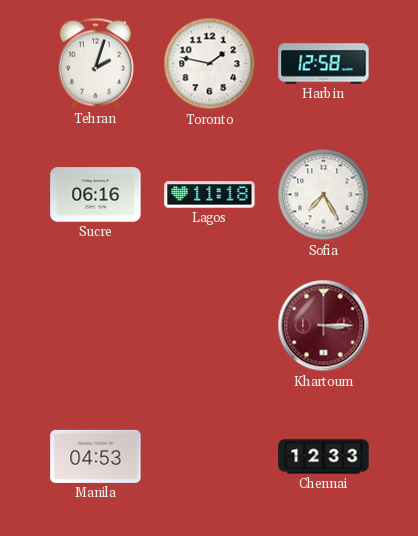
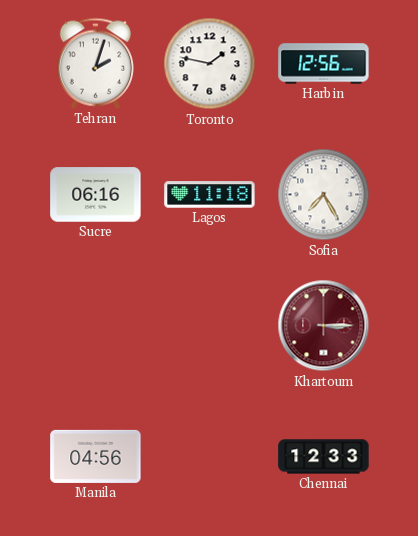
Harbin: 12:58 -> 12:56 (324, 64)
Manila: 04:53 -> 04:56 (96, 456)
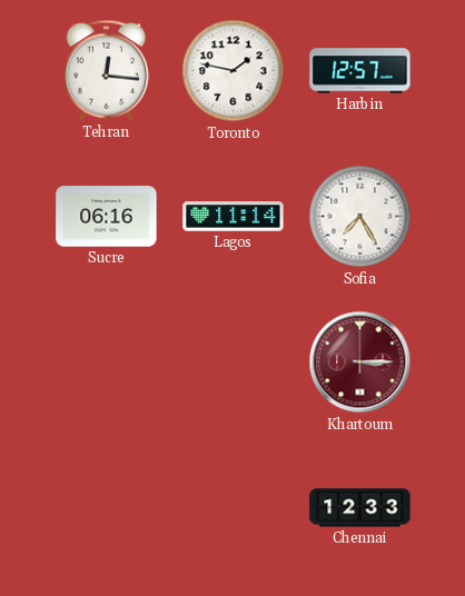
Tehran: 2:03 -> 12:16 (106, 70)
Harbin: 12:56 -> 12:57 (360, 71)
Lagos: 11:18 -> 11:14 (234, 217)
Manila: 04:56 -> none (96, 456)
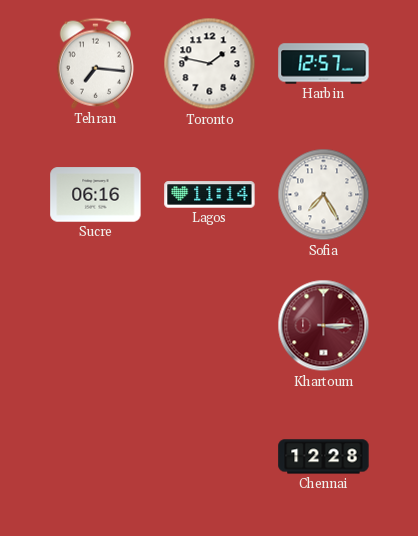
Tehran: 12:16 -> 7:16 (95, 63)
Chennai: 12:33 -> 12:28 (324, 457)
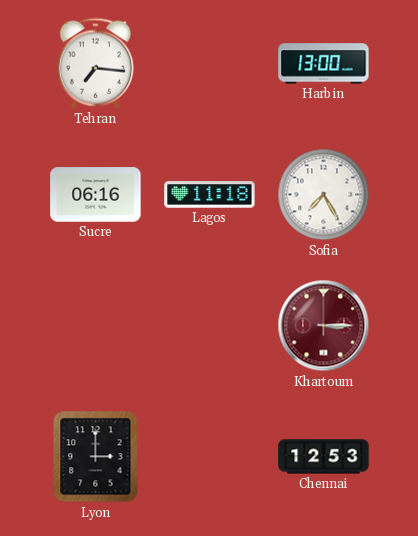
Toronto: 1:47 -> none (210, 64)
Harbin: 12:57 -> 13:00 (324, 64)
Lagos: 11:14 -> 11:18 (210, 195)
Lyon: none -> 3:00 (96, 457)
Chennai: 12:28 -> 12:53 (324, 457)
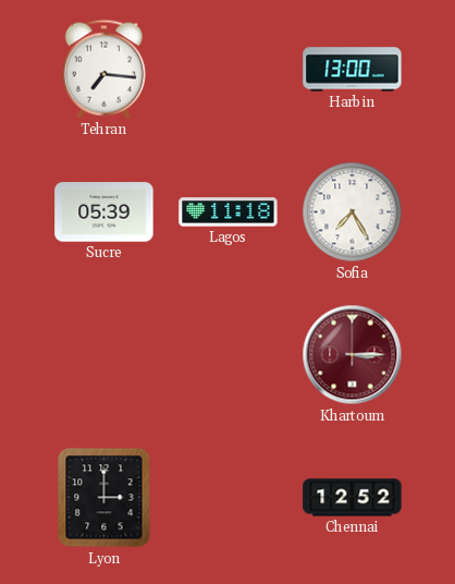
Sucre: 06:16 -> 05:39 (104, 212)
Chennai: 12:53 -> 12:52 (353, 498)
